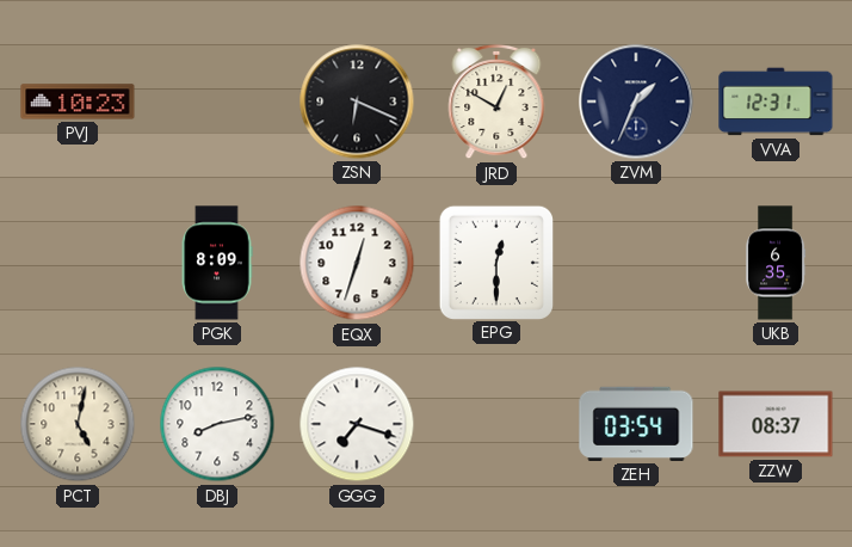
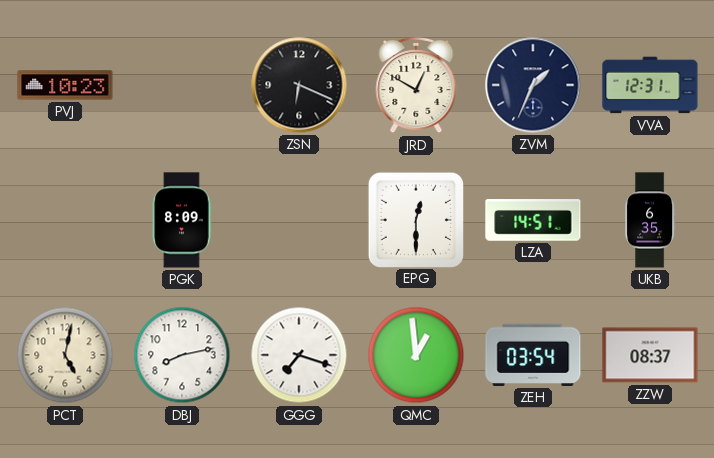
EQX: 12:33 -> none (357, 263)
LZA: none -> 14:51 (533, 220)
QMC: none -> 12:59 (416, 355)
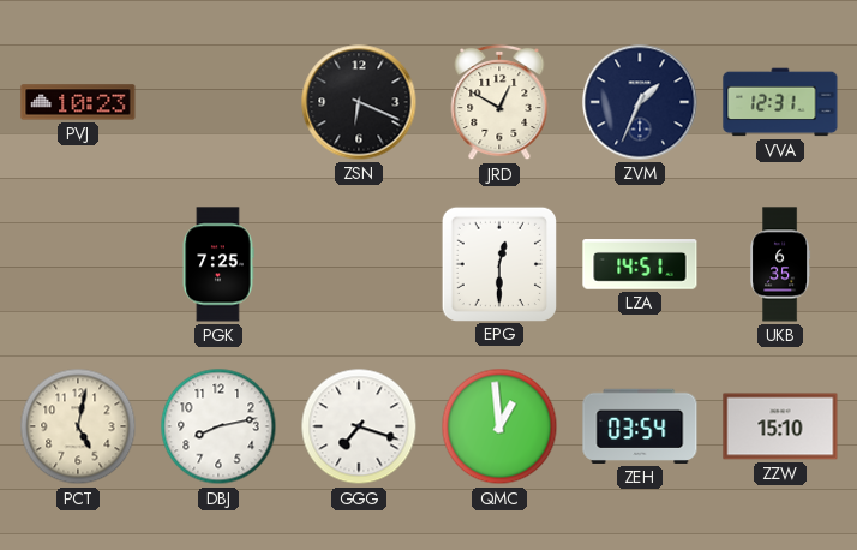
PGK: 8:09 -> 7:25 (218, 264)
ZZW: 08:37 -> 15:10 (780, 426)
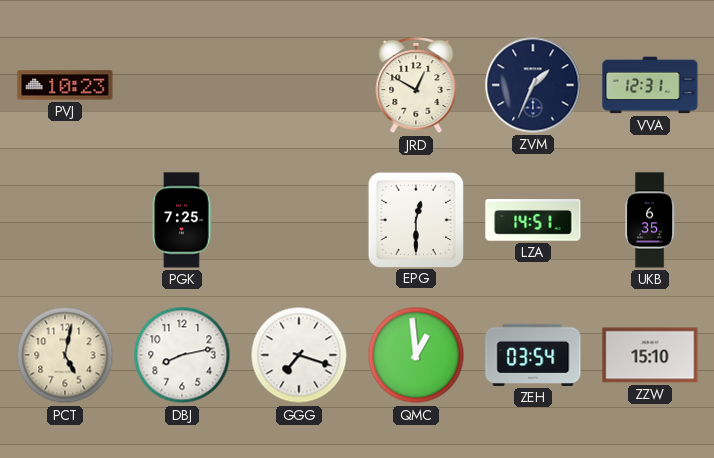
ZSN: 6:19 -> none (359, 102)
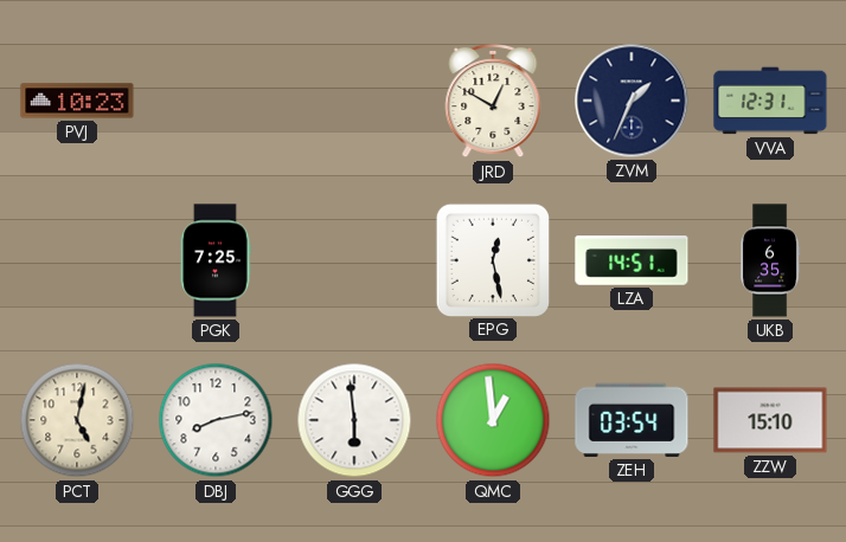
EPG: 12:30 -> 12:28 (492, 259)
GGG: 7:18 -> 5:59 (354, 420)
